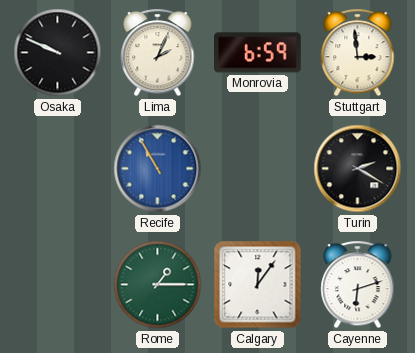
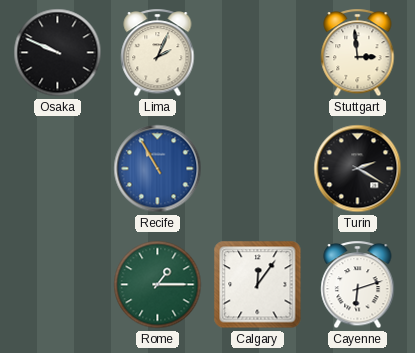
Monrovia: 6:59 -> none (258, 53)
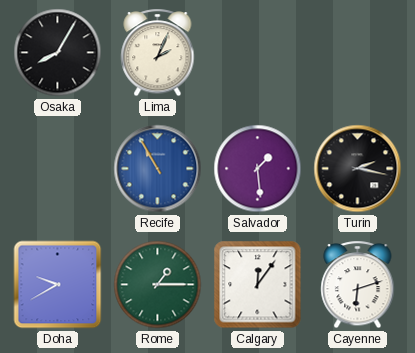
Osaka: 9:49 -> 8:05 (58, 53)
Stuttgart: 2:59 -> none (358, 53)
Salvador: none -> 1:29 (258, 169)
Turin: 2:20 -> 2:17 (358, 169)
Doha: none -> 9:40 (58, 285)
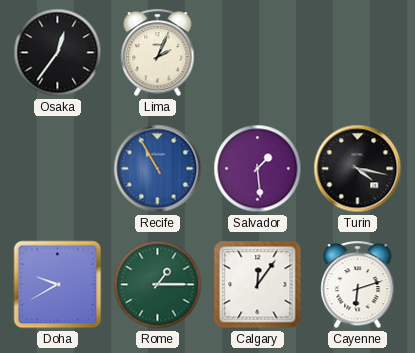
Osaka: 8:05 -> 12:36 (58, 53)
Turin: 2:17 -> 4:17 (358, 169)
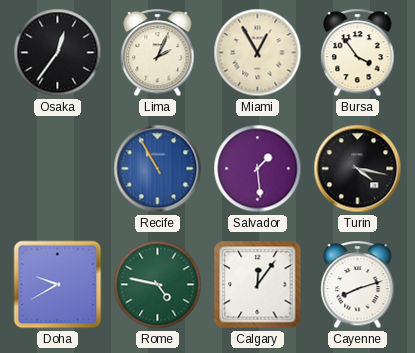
Miami: none -> 12:55 (258, 53)
Bursa: none -> 3:54 (358, 53)
Rome: 1:15 -> 4:47 (158, 285)
Cayenne: 6:12 -> 8:12 (358, 285)
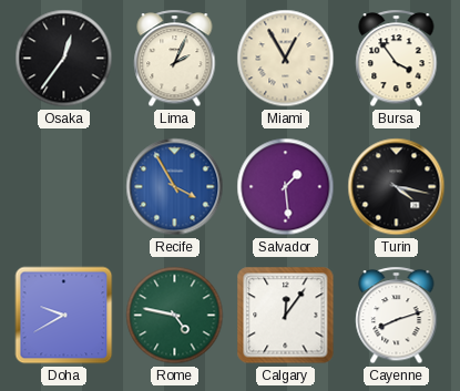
Recife: 10:55 -> 3:55 (175, 187)
